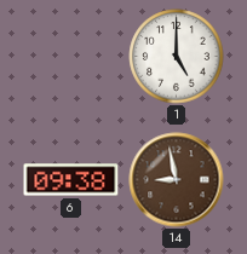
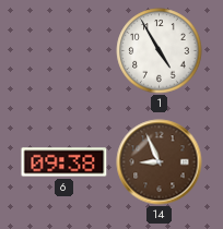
1: 5:00 -> 4:55 (160, 51)
14: 8:58 -> 8:56 (160, 162)
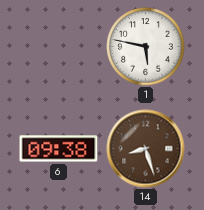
1: 4:55 -> 5:47 (146, 47)
14: 8:56 -> 8:27 (146, 149)
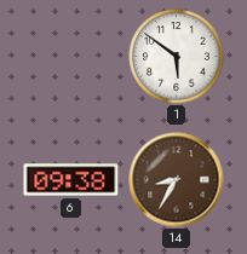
1: 5:47 -> 5:51 (177, 57)
14: 8:27 -> 8:35 (177, 180)
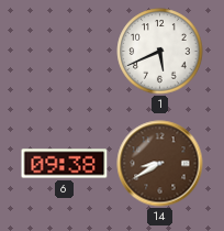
1: 5:51 -> 5:41 (160, 52)
14: 8:35 -> 8:40 (160, 164)
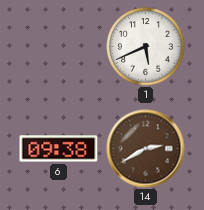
14: 8:40 -> 2:40 (146, 149)
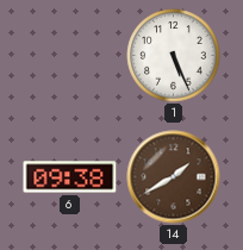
1: 5:41 -> 5:26 (174, 56)
14: 2:40 -> 1:40 (174, 177)
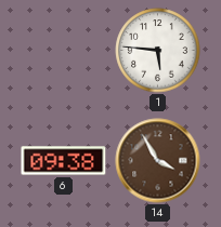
1: 5:26 -> 5:46 (158, 51)
14: 1:40 -> 3:55 (158, 161)
